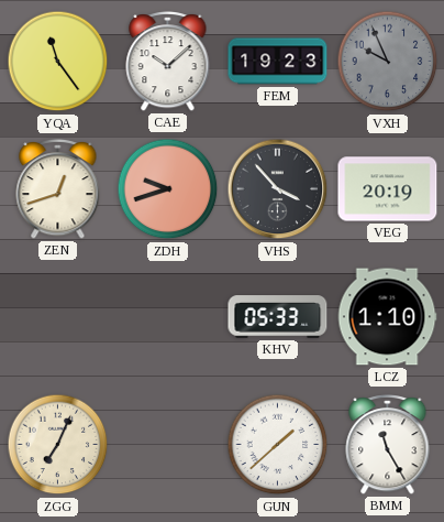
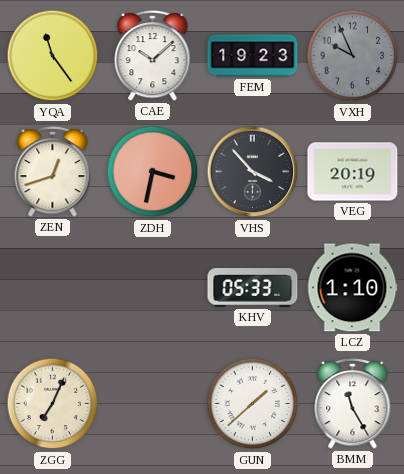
ZDH: 9:42 -> 3:32 (153, 172)
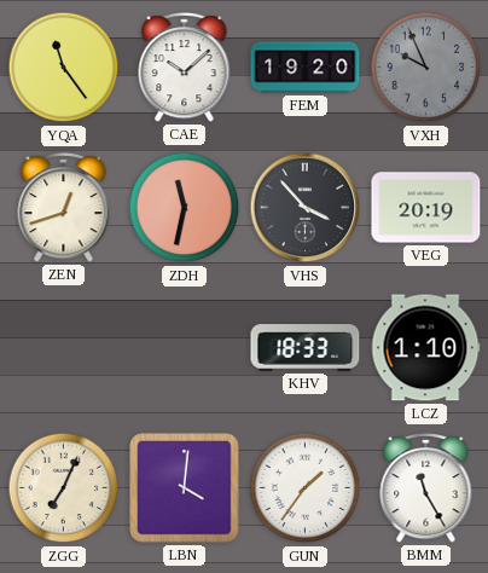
FEM: 19:23 -> 19:20 (306, 68)
ZDH: 3:32 -> 11:32 (185, 208)
KHV: 05:33 -> 18:33 (306, 348)
LBN: none -> 4:01 (185, 488)
GUN: 1:38 -> 1:36 (306, 488)
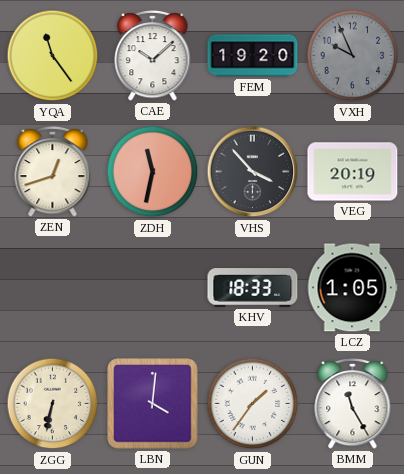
LCZ: 1:10 -> 1:05 (352, 288)
ZGG: 7:04 -> 6:32 (53, 404)
